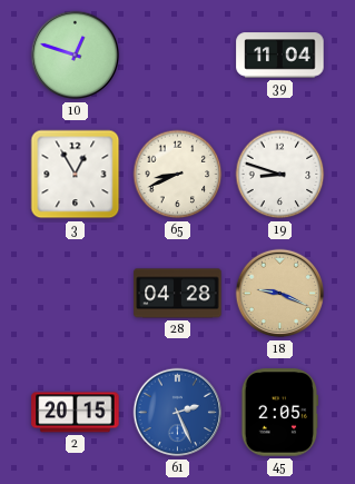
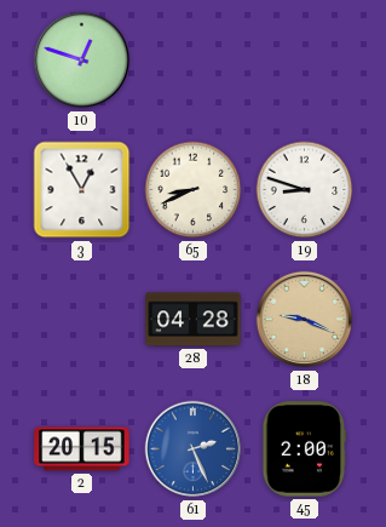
39: 11:04 -> none (280, 56)
45: 2:05 -> 2:00 (305, 449)
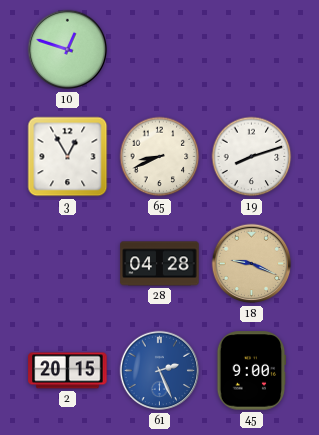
19: 8:48 -> 8:12 (252, 157)
45: 2:00 -> 9:00 (252, 371)
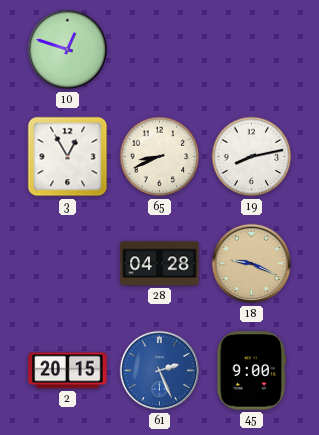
19: 8:12 -> 8:13 (252, 157)
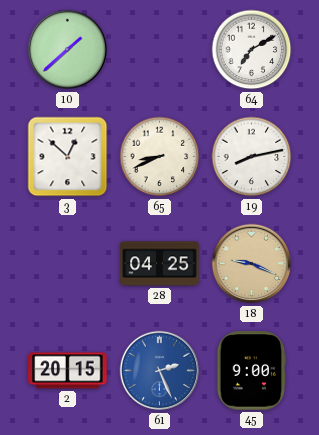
10: 12:48 -> 1:38 (68, 50)
64: none -> 7:10 (252, 50)
3: 12:55 -> 12:52 (68, 157)
28: 04:28 -> 04:25 (160, 264)
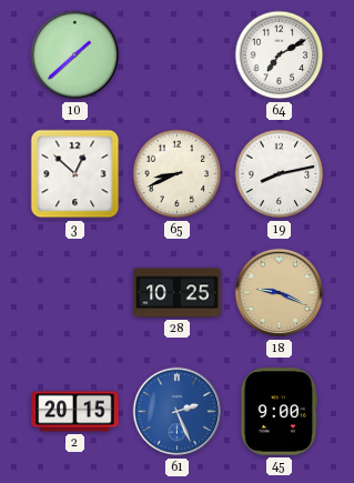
28: 04:25 -> 10:25 (178, 293)
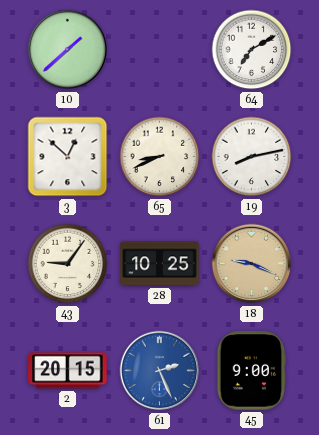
43: none -> 9:06 (68, 264)
